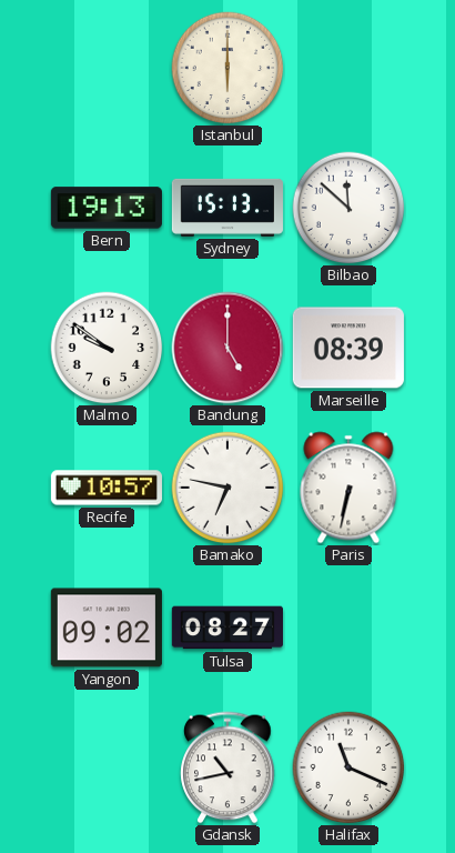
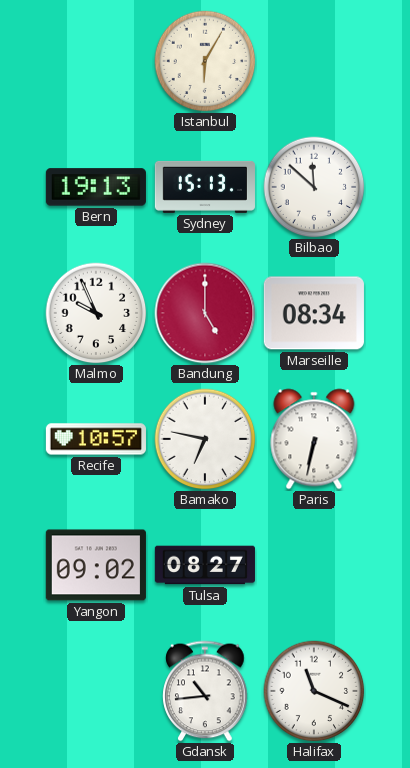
Istanbul: 6:00 -> 6:05 (205, 61)
Malmo: 9:51 -> 9:56 (96, 313)
Marseille: 08:39 -> 08:34 (314, 313)
Gdansk: 10:43 -> 10:44 (205, 691)
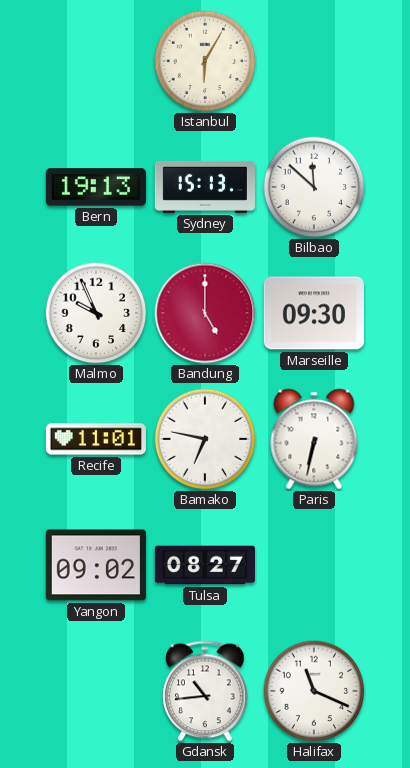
Marseille: 08:34 -> 09:30 (314, 313)
Recife: 10:57 -> 11:01 (96, 439)
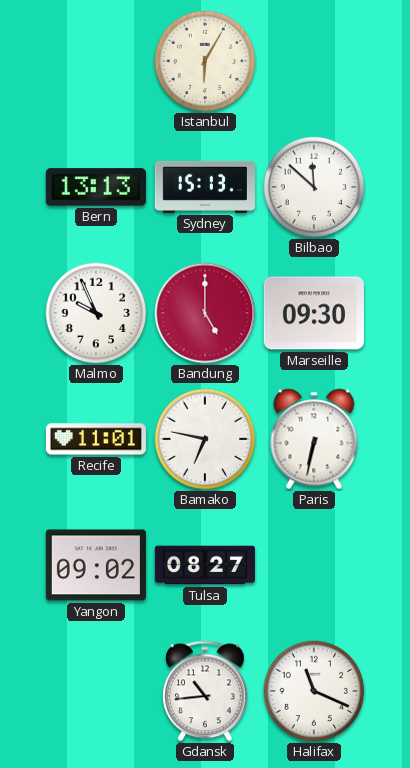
Bern: 19:13 -> 13:13 (96, 187)
